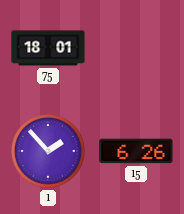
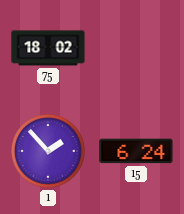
75: 18:01 -> 18:02 (48, 48)
15: 6:26 -> 6:24 (136, 151)
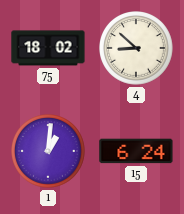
4: none -> 8:52 (137, 49)
1: 1:53 -> 1:01 (49, 152)
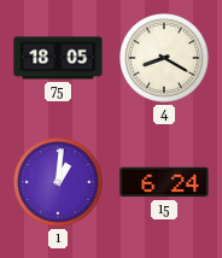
75: 18:02 -> 18:05 (58, 58)
4: 8:52 -> 8:20 (165, 59)
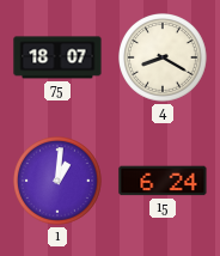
75: 18:05 -> 18:07 (57, 57)
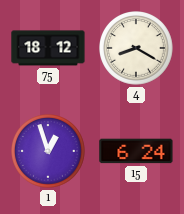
75: 18:07 -> 18:12 (48, 48)
1: 1:01 -> 12:57 (49, 152)
